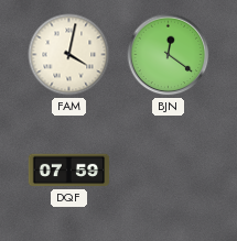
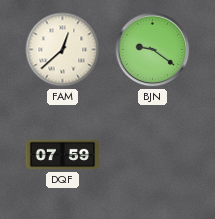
FAM: 4:02 -> 12:38 (63, 50)
BJN: 12:21 -> 9:21 (153, 50)
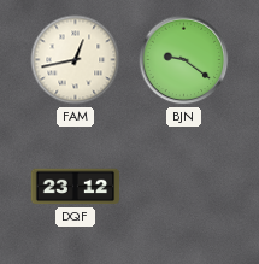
FAM: 12:38 -> 12:43 (76, 60)
DQF: 07:59 -> 23:12 (76, 187)
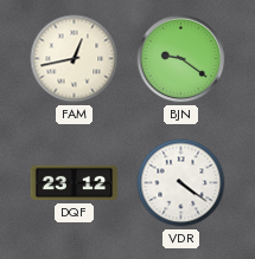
VDR: none -> 4:21 (181, 183)
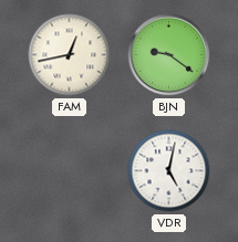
DQF: 23:12 -> none (75, 183)
VDR: 4:21 -> 5:02 (169, 171)
